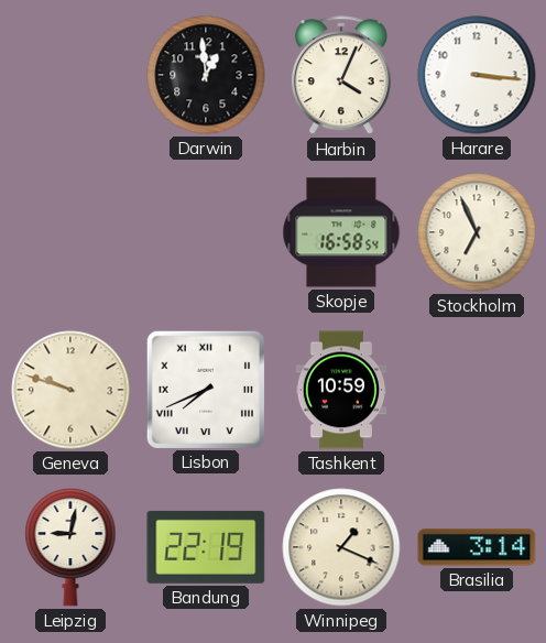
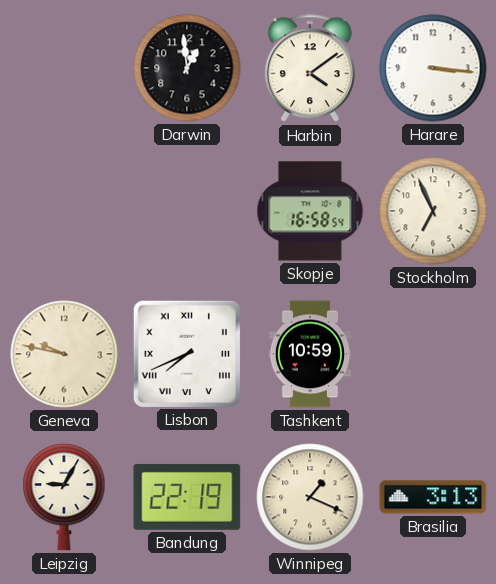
Harbin: 4:04 -> 4:09 (310, 69)
Geneva: 9:48 -> 9:47 (64, 354)
Leipzig: 9:02 -> 9:05 (64, 497)
Brasilia: 3:14 -> 3:13 (433, 497)
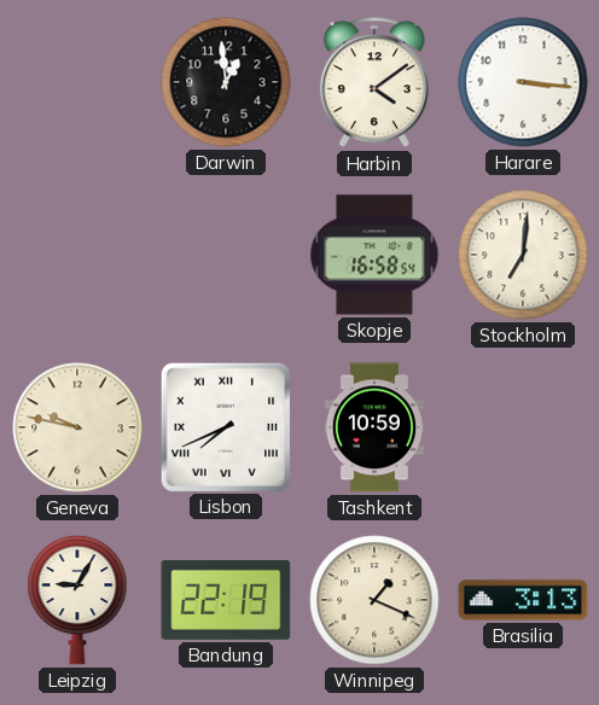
Stockholm: 6:56 -> 7:01 (523, 255)
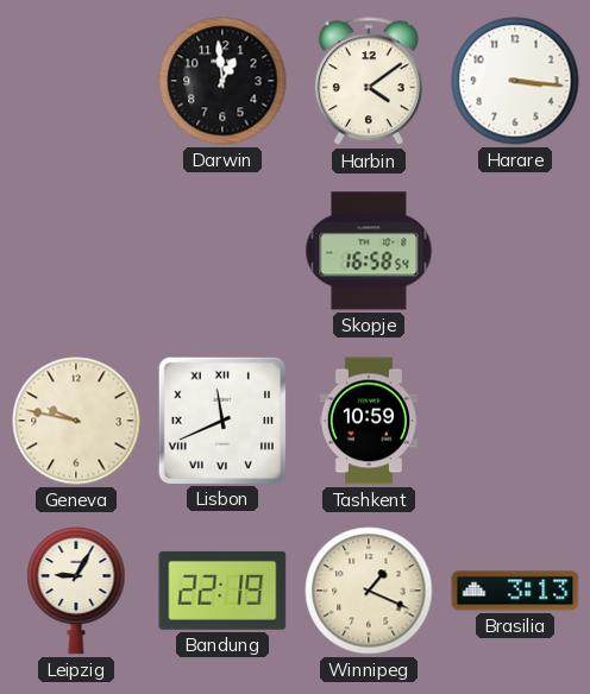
Stockholm: 7:01 -> none (523, 255)
Lisbon: 7:41 -> 11:41 (221, 419)
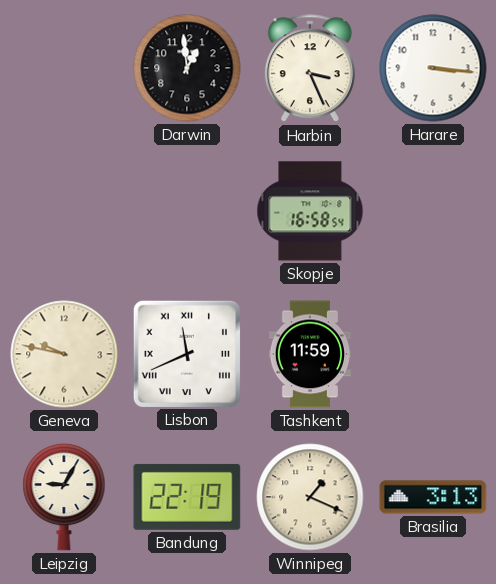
Harbin: 4:09 -> 3:26 (310, 69)
Tashkent: 10:59 -> 11:59 (309, 354)
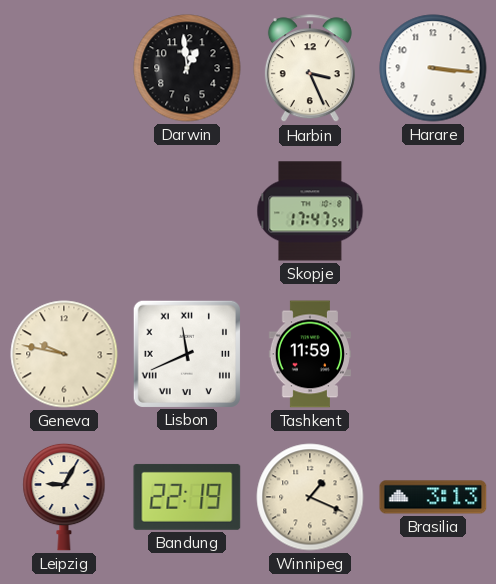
Skopje: 16:58 -> 17:47 (310, 211)
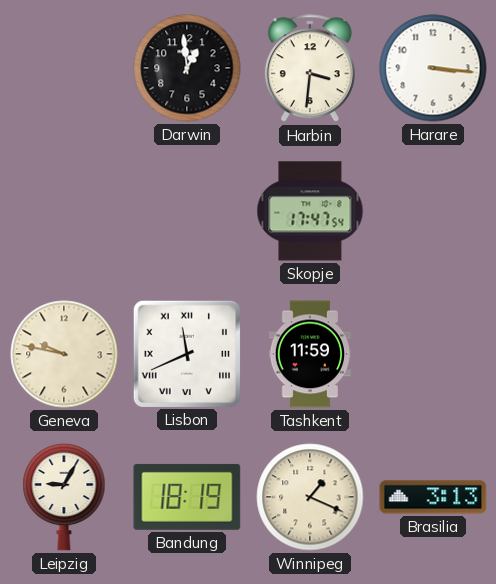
Harbin: 3:26 -> 3:31 (310, 69)
Bandung: 22:19 -> 18:19 (187, 497)
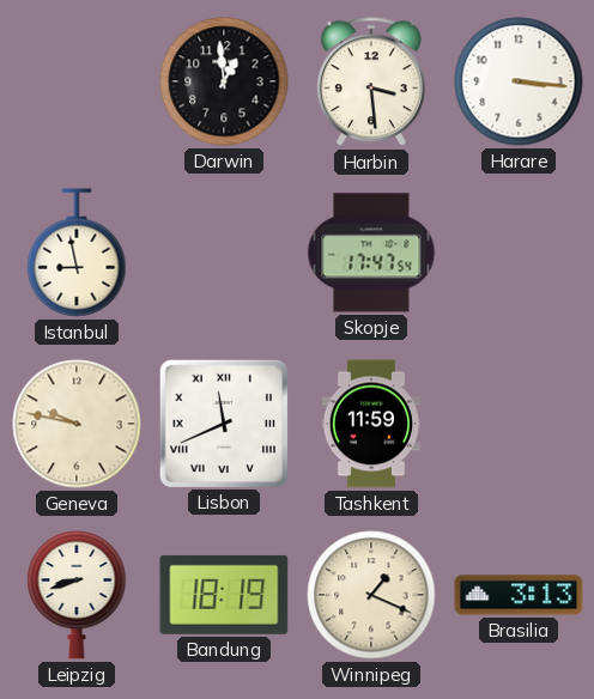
Harbin: 3:31 -> 3:29 (371, 83)
Istanbul: none -> 8:58 (77, 253)
Leipzig: 9:05 -> 8:42 (77, 595)
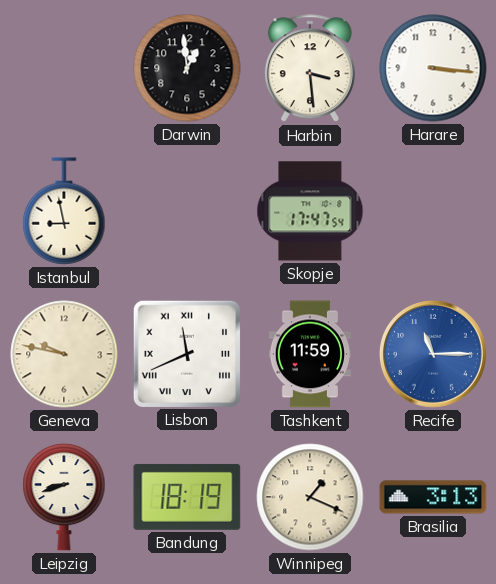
Recife: none -> 11:15 (434, 355)
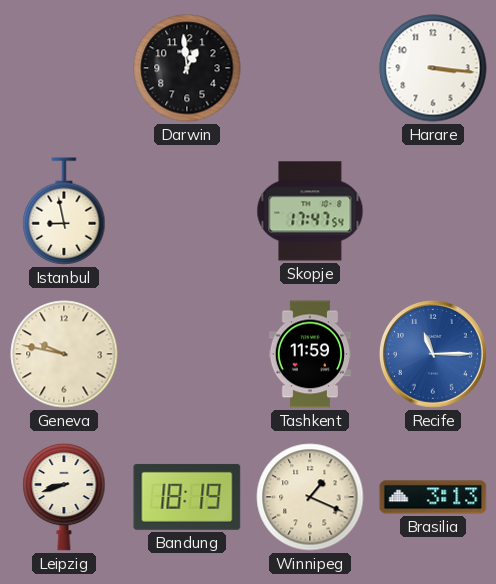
Harbin: 3:29 -> none (310, 69)
Lisbon: 11:41 -> none (186, 353)
